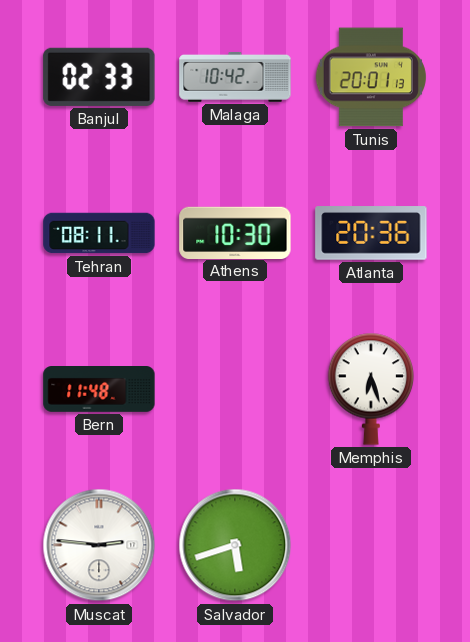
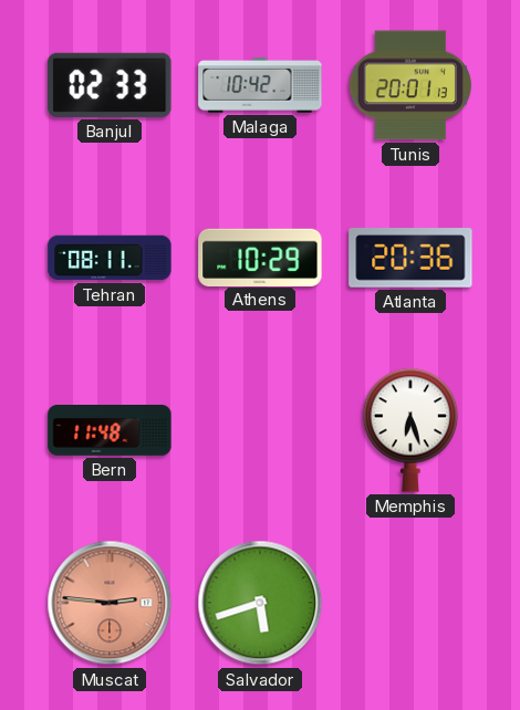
Athens: 10:30 -> 10:29 (260, 257)
Muscat dial: white -> salmon (110, 603)
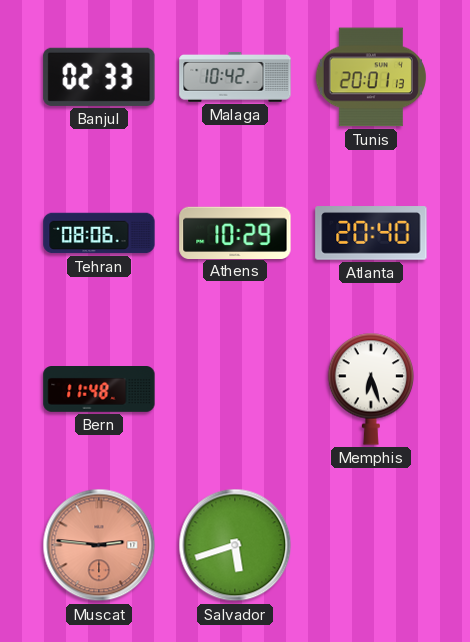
Tehran: 08:11 -> 08:06 (99, 233)
Atlanta: 20:36 -> 20:40 (371, 233)
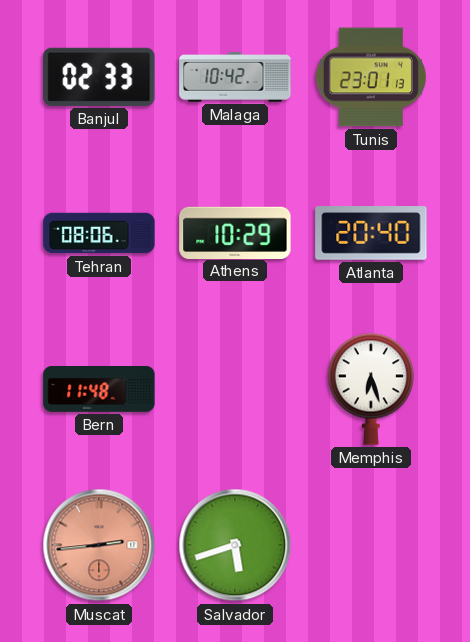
Tunis: 20:01 -> 23:01 (371, 77)
Muscat: 2:46 -> 2:44 (99, 545)
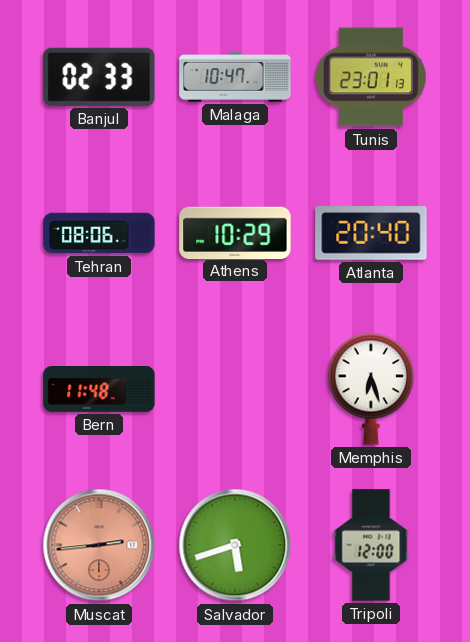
Malaga: 10:42 -> 10:47 (235, 77)
Tripoli: none -> 12:00 (371, 545)
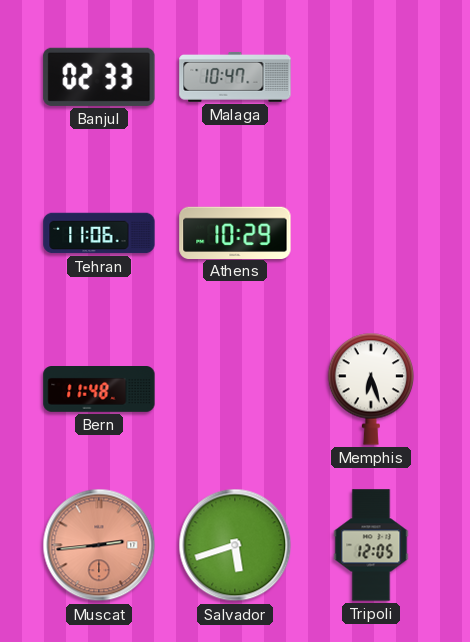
Tunis: 23:01 -> none (371, 77)
Tehran: 08:06 -> 11:06 (99, 233)
Atlanta: 20:40 -> none (371, 233)
Tripoli: 12:00 -> 12:05 (371, 545)
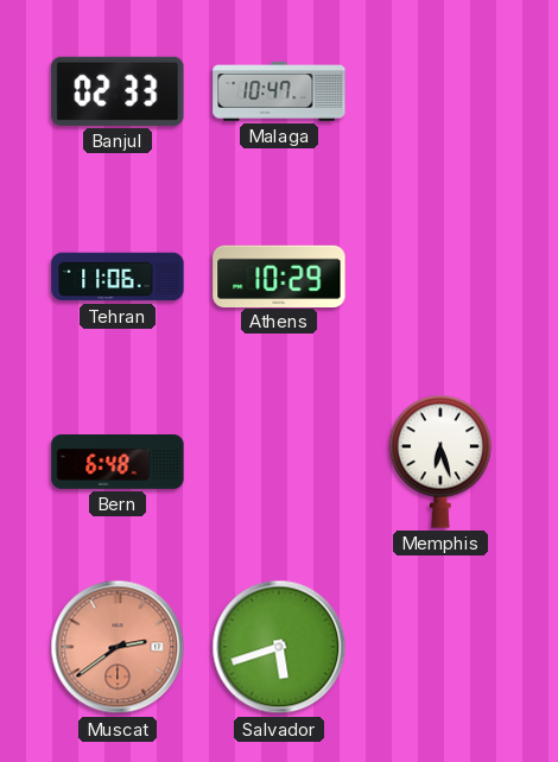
Bern: 11:48 -> 6:48 (118, 463)
Muscat: 2:44 -> 2:39 (118, 647)
Tripoli: 12:05 -> none (371, 545)
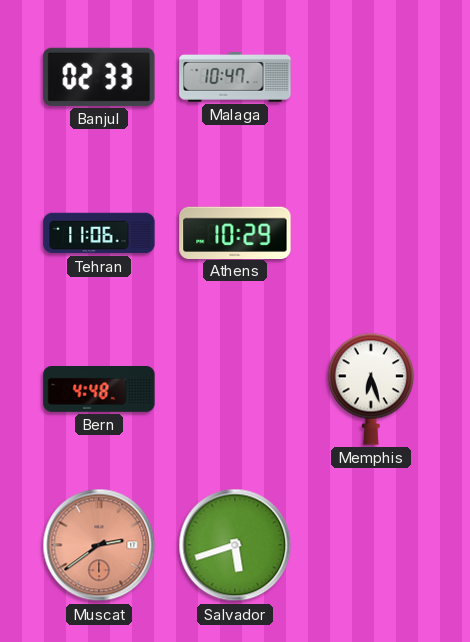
Bern: 6:48 -> 4:48 (99, 390)
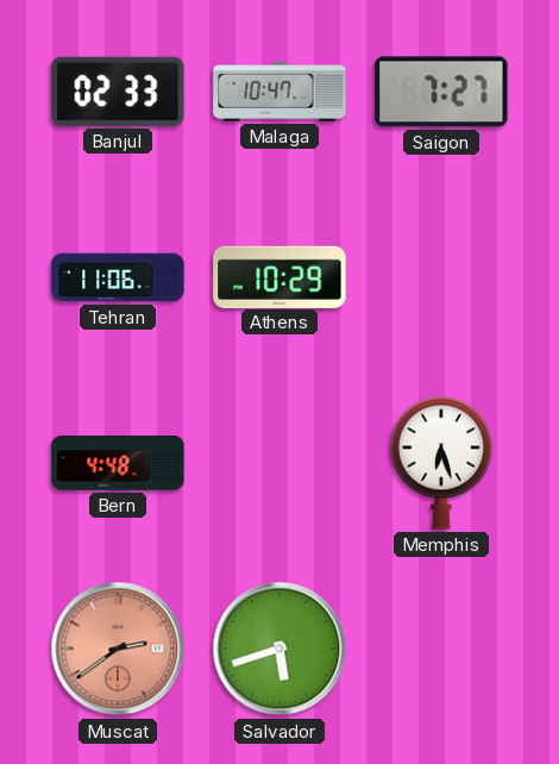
Saigon: none -> 7:27 (441, 92)
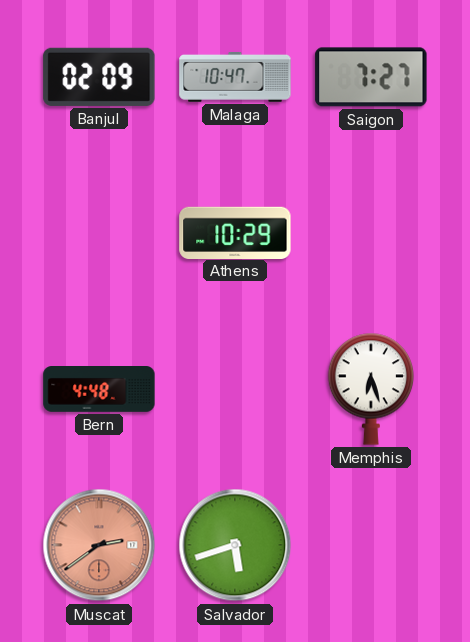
Banjul: 02:33 -> 02:09 (99, 77)
Tehran: 11:06 -> none (118, 277)
